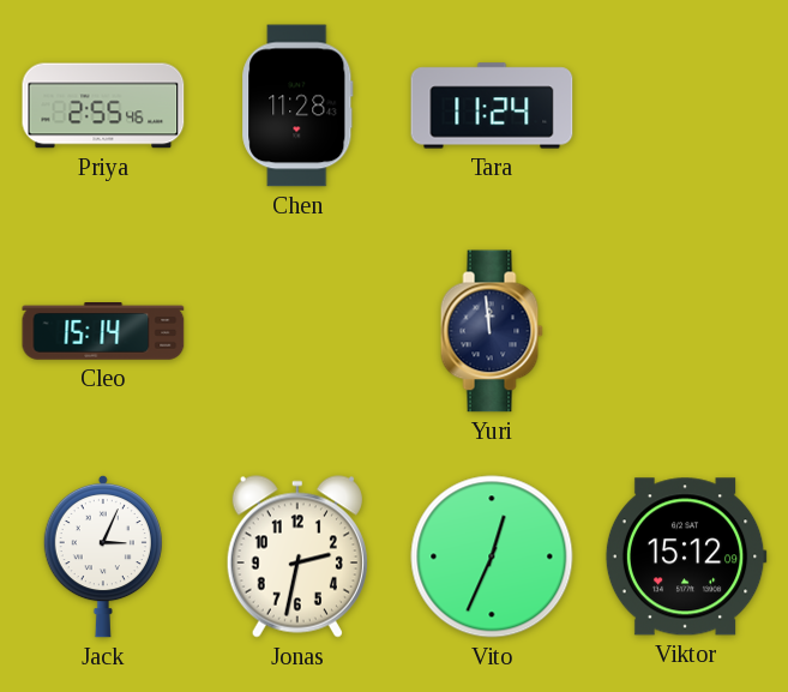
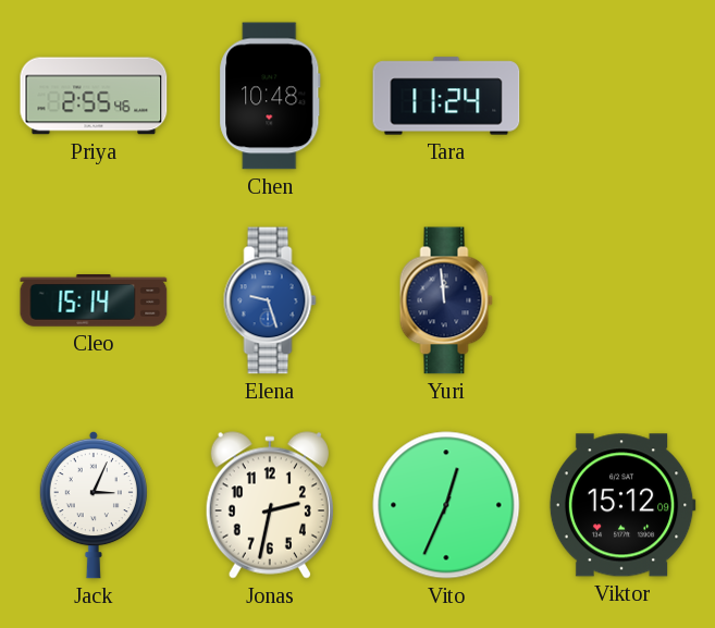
Chen: 11:28 -> 10:48 (270, 96)
Elena: none -> 9:27 (270, 300)
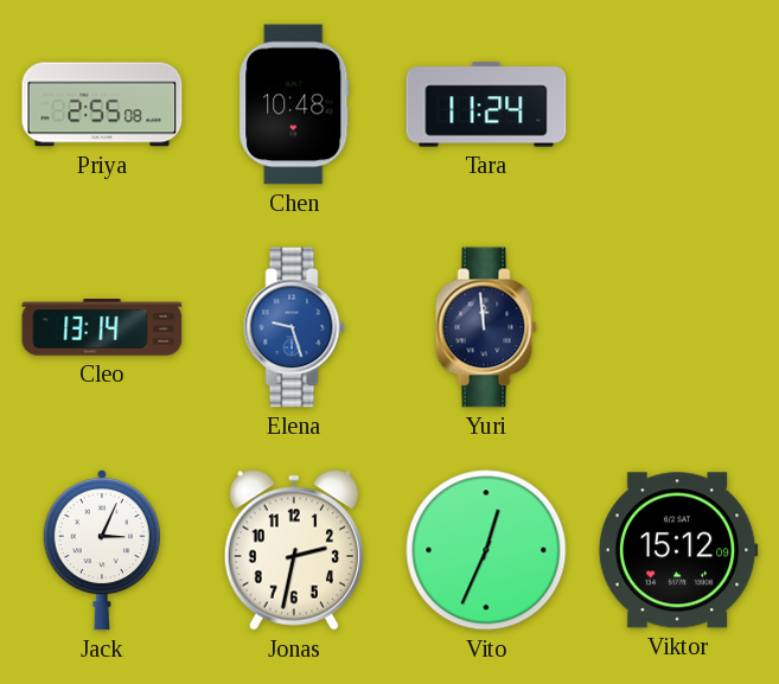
Priya: 2:55:46 -> 2:55:08 (102, 104)
Cleo: 15:14 -> 13:14 (102, 328)
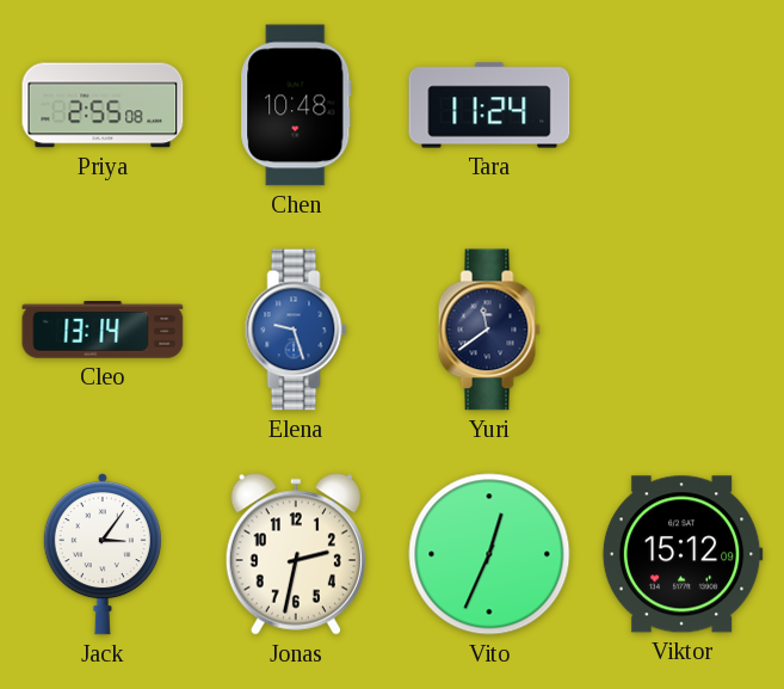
Yuri: 11:59 -> 11:39 (489, 330)
Jack: 3:04 -> 3:06 (103, 554)
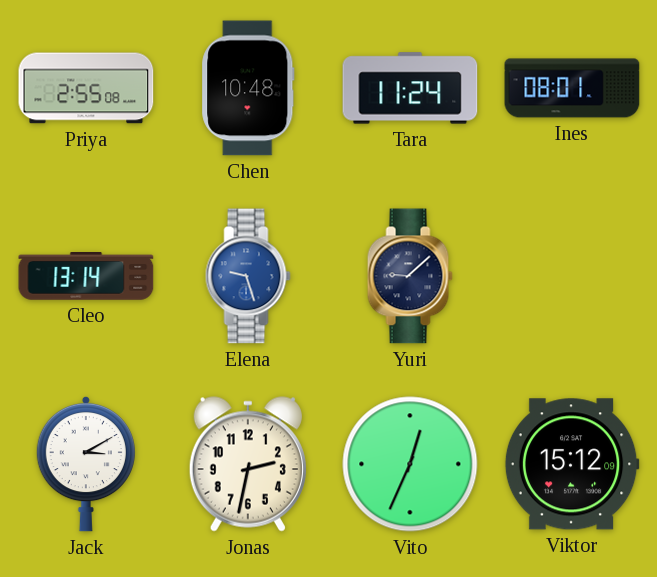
Ines: none -> 08:01 (572, 88)
Yuri: 11:39 -> 9:08 (410, 276)
Jack: 3:06 -> 3:10 (86, 464)
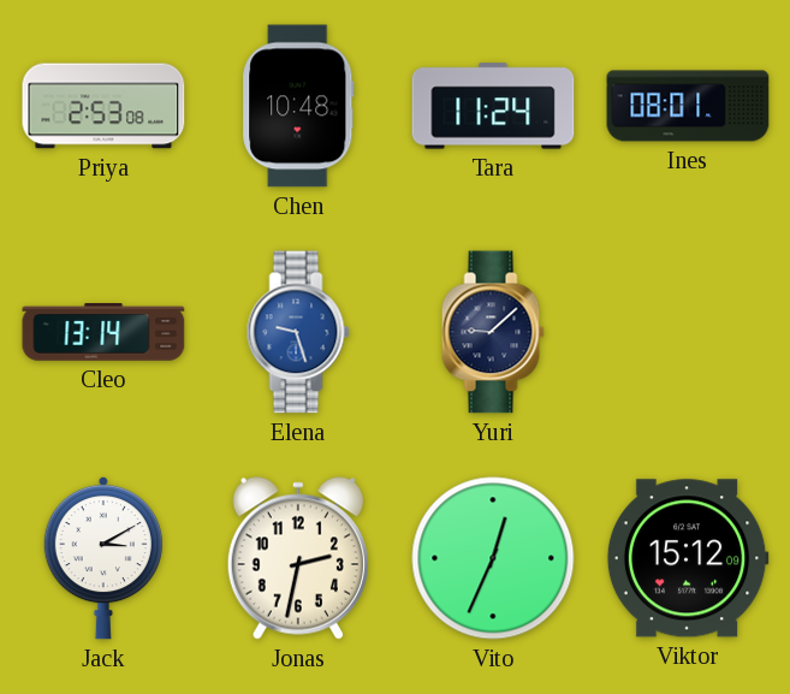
Priya: 2:55 -> 2:53 (103, 106)
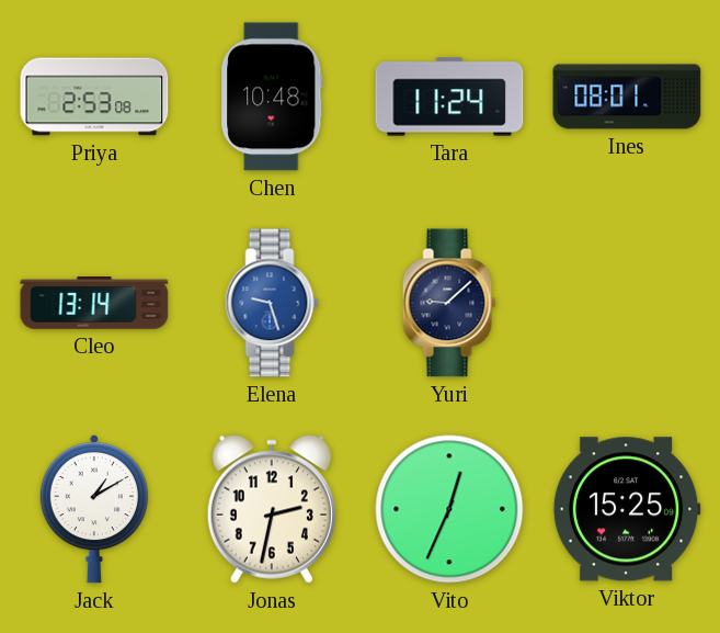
Jack: 3:10 -> 1:10 (94, 509)
Viktor: 15:12 -> 15:25 (627, 509)
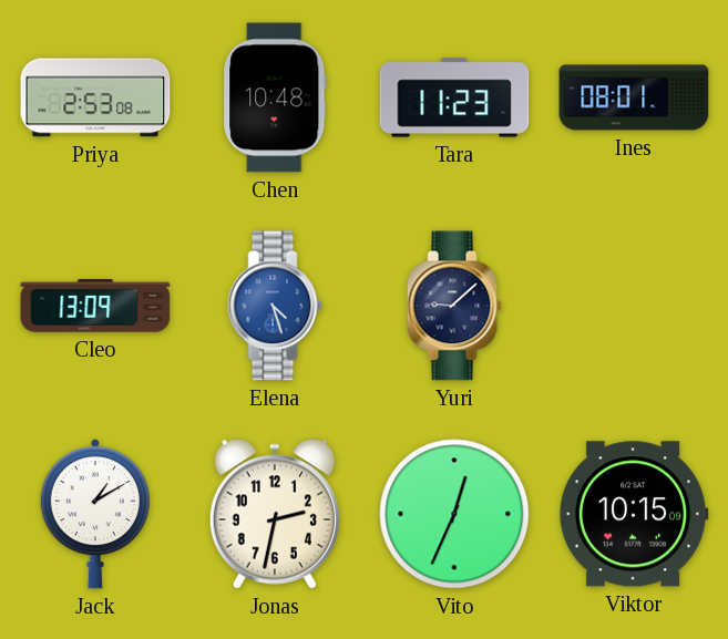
Tara: 11:24 -> 11:23 (454, 97)
Cleo: 13:14 -> 13:09 (95, 307)
Elena: 9:27 -> 4:27 (275, 306)
Viktor: 15:25 -> 10:15 (634, 514)
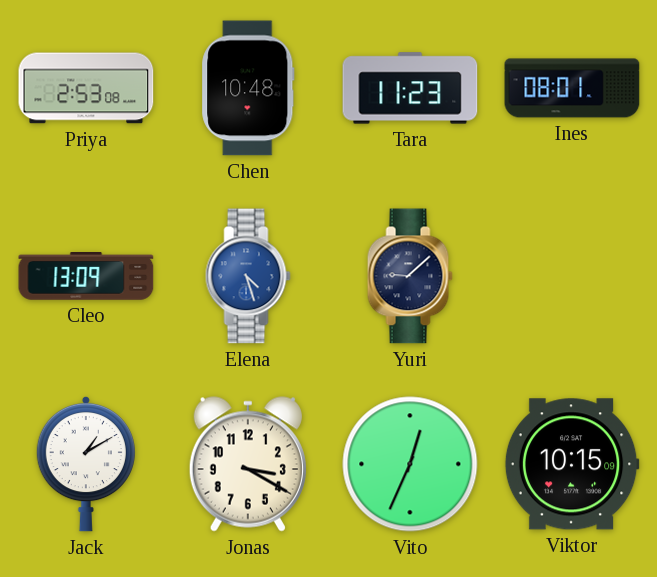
Jonas: 2:32 -> 3:20 (248, 464)
